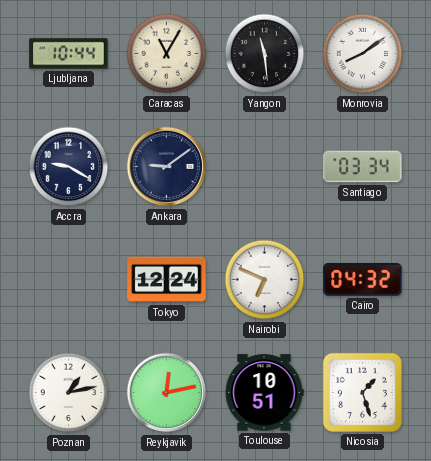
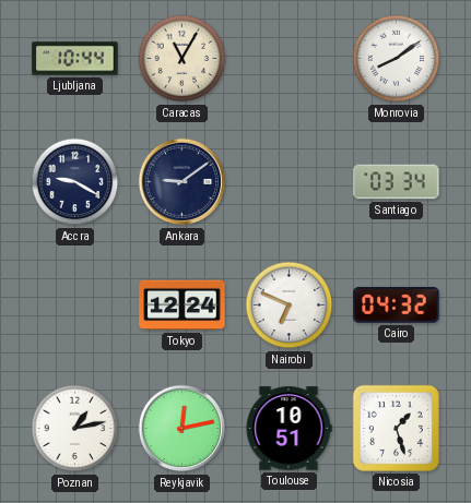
Yangon: 11:29 -> none (265, 54)
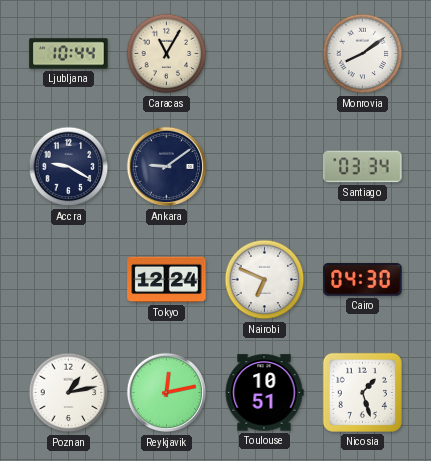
Cairo: 04:32 -> 04:30 (363, 279)
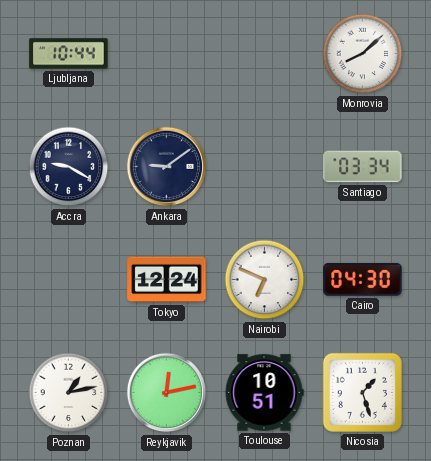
Caracas: 11:05 -> none (167, 54)
Monrovia: 8:09 -> 8:08 (363, 54)
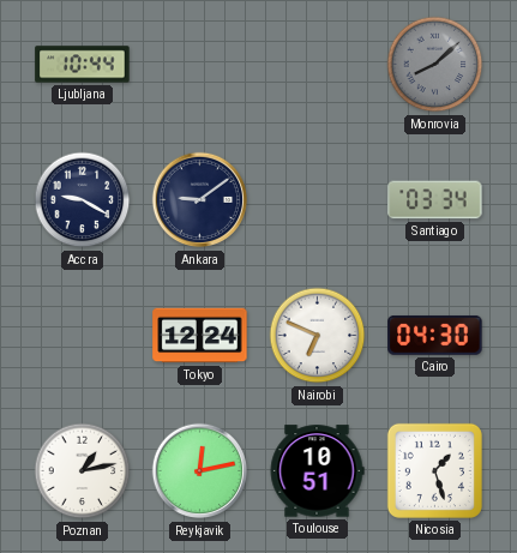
Monrovia dial: white -> grey (435, 65)
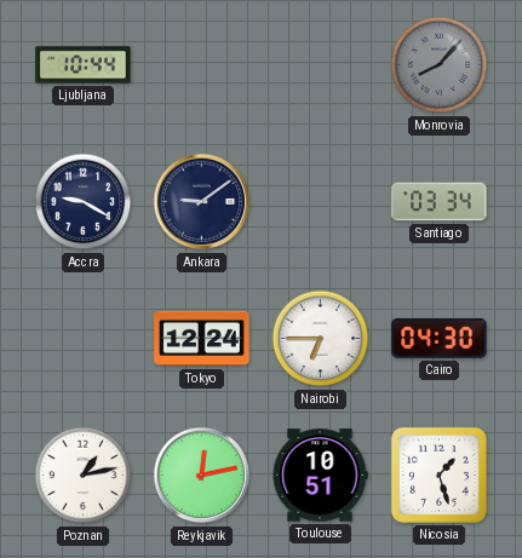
Monrovia: 8:08 -> 8:07 (440, 65)
Nairobi: 6:49 -> 6:45 (321, 339)
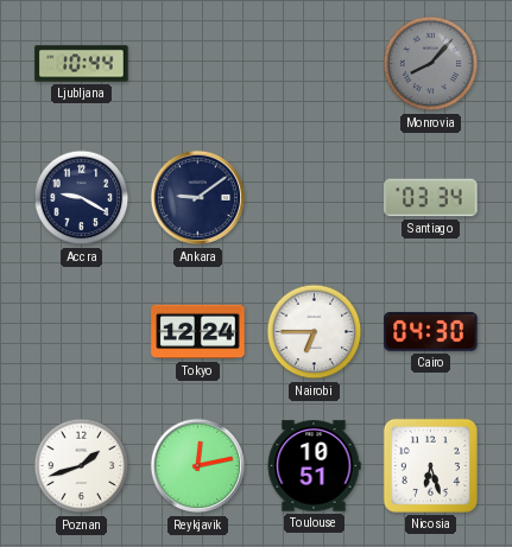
Poznan: 1:13 -> 1:42 (82, 466)
Nicosia: 1:27 -> 6:27 (430, 465)
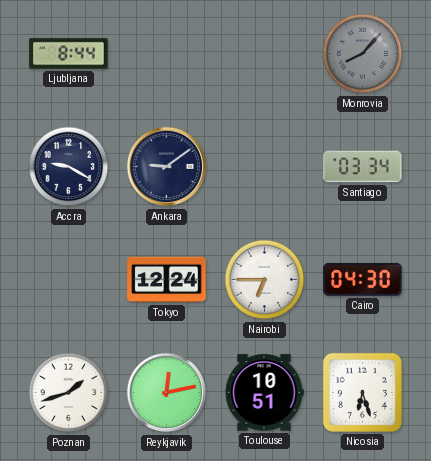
Ljubljana: 10:44 -> 8:44 (69, 54)
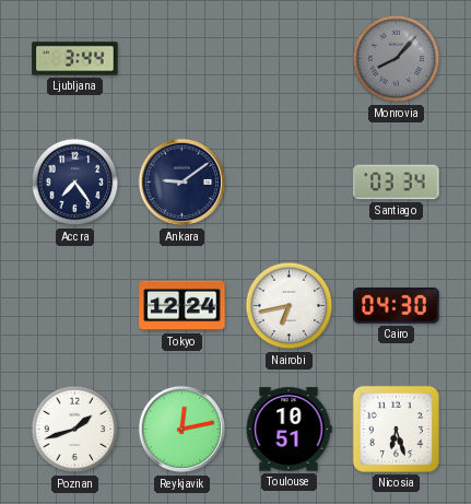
Ljubljana: 8:44 -> 3:44 (75, 59)
Accra: 9:20 -> 7:24 (75, 183)
Nairobi: 6:45 -> 6:43 (290, 306)
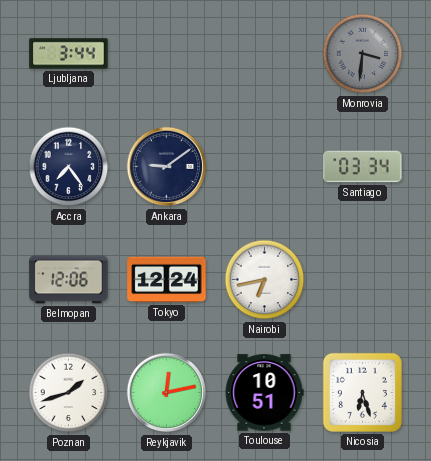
Monrovia: 8:07 -> 3:31 (363, 54)
Belmopan: none -> 12:06 (69, 280)
Cairo: 04:30 -> none (397, 305)
